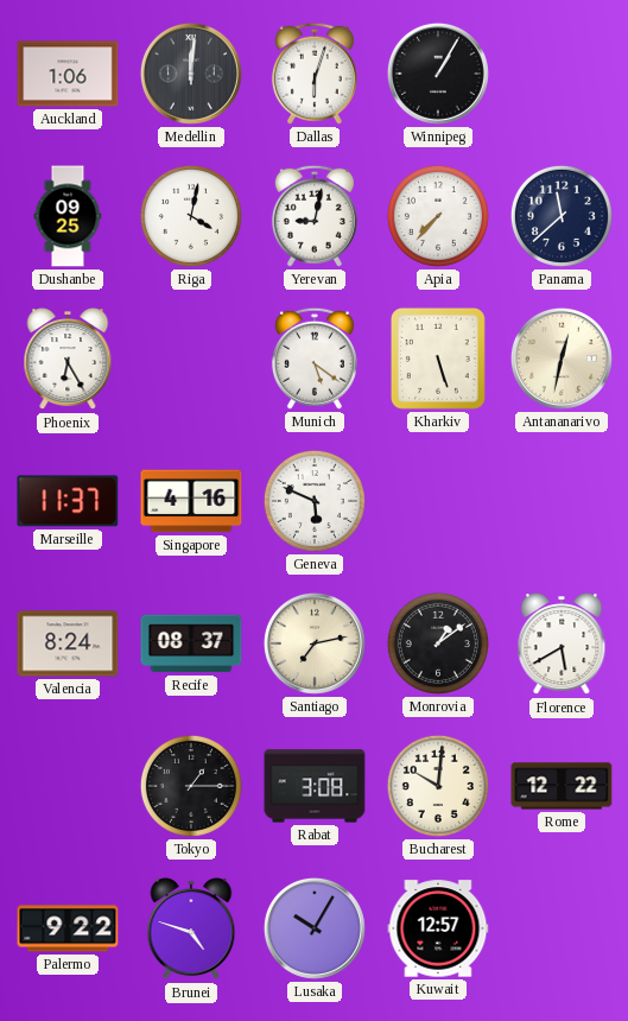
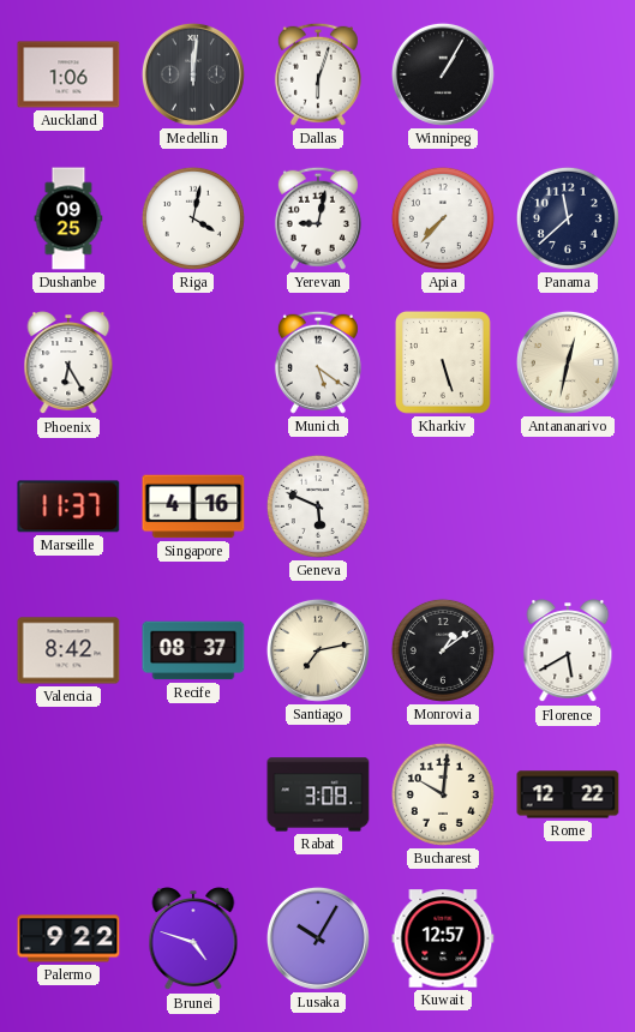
Valencia: 8:24 -> 8:42 (68, 650)
Tokyo: 1:15 -> none (191, 786)
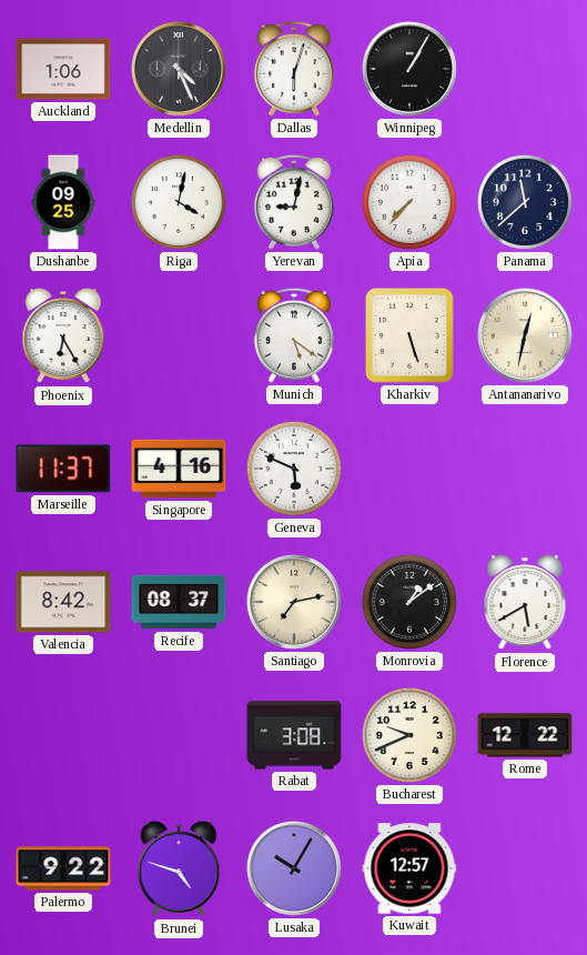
Medellin: 12:01 -> 4:26 (179, 69)
Bucharest: 10:01 -> 9:41 (409, 735)
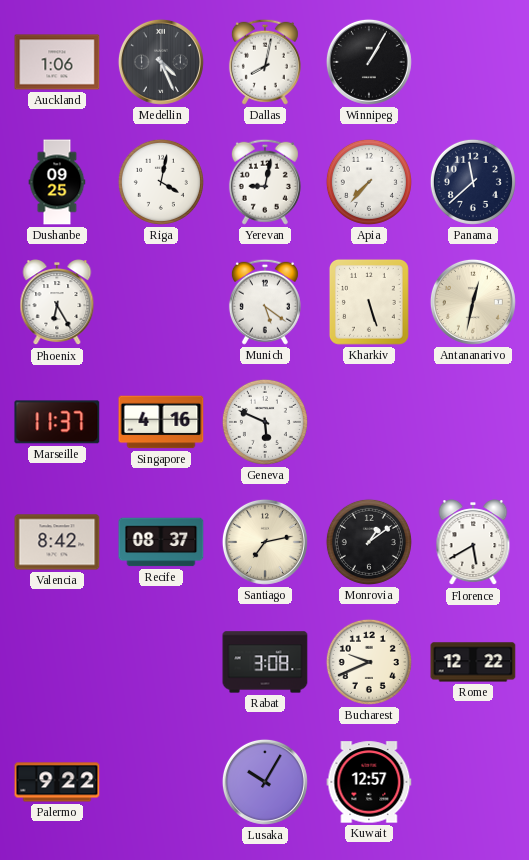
Dallas: 6:03 -> 8:02 (265, 62)
Brunei: 4:48 -> none (179, 869)
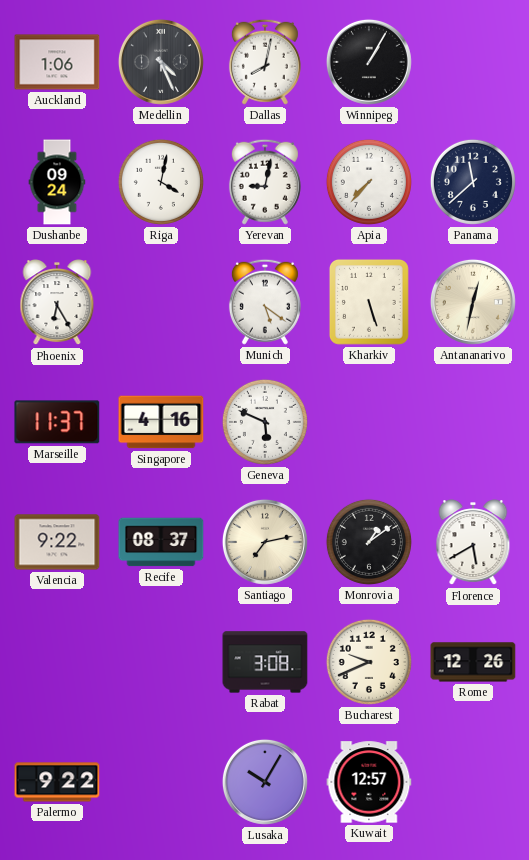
Dushanbe: 09:25 -> 09:24 (57, 182)
Valencia: 8:42 -> 9:22 (57, 542)
Rome: 12:22 -> 12:26 (473, 662)
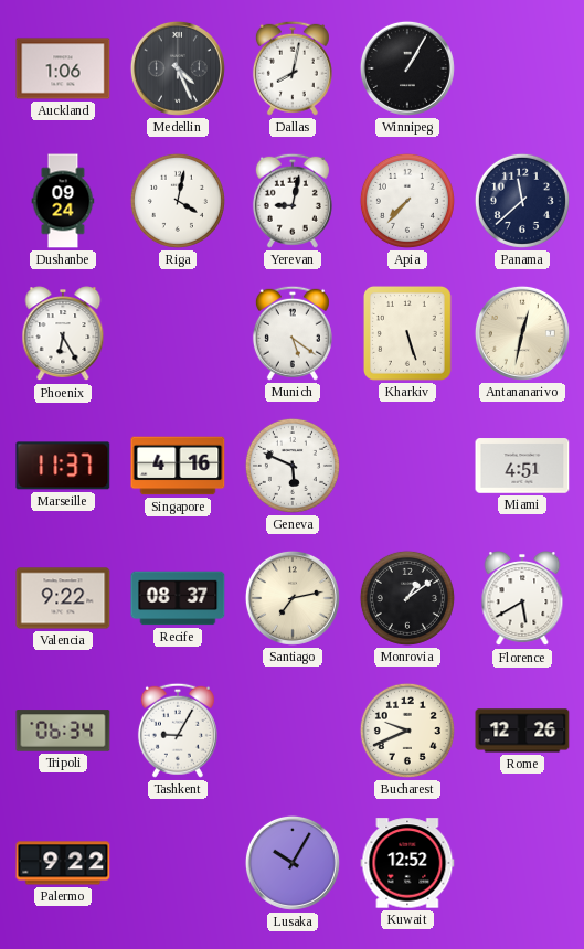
Miami: none -> 4:51 (522, 466)
Tripoli: none -> 06:34 (63, 731)
Tashkent: none -> 9:05 (178, 731)
Rabat: 3:08 -> none (265, 662)
Kuwait: 12:57 -> 12:52 (407, 863)
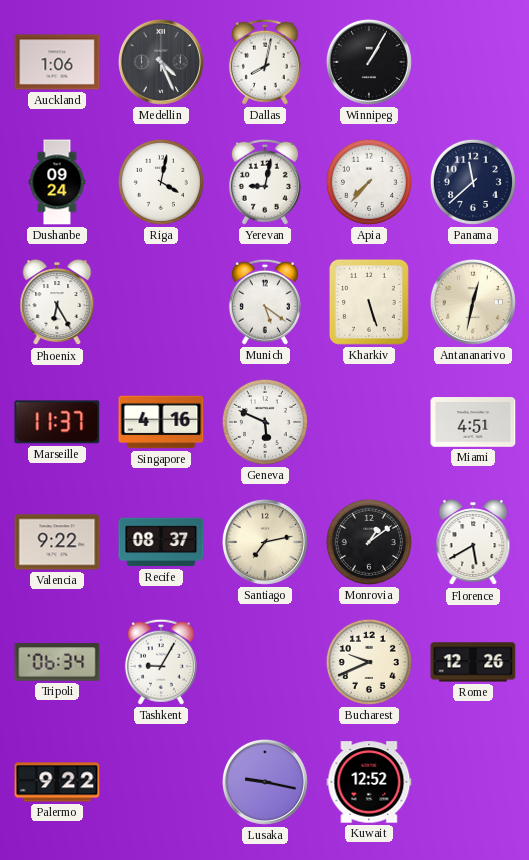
Lusaka: 10:05 -> 9:17 (265, 782)
